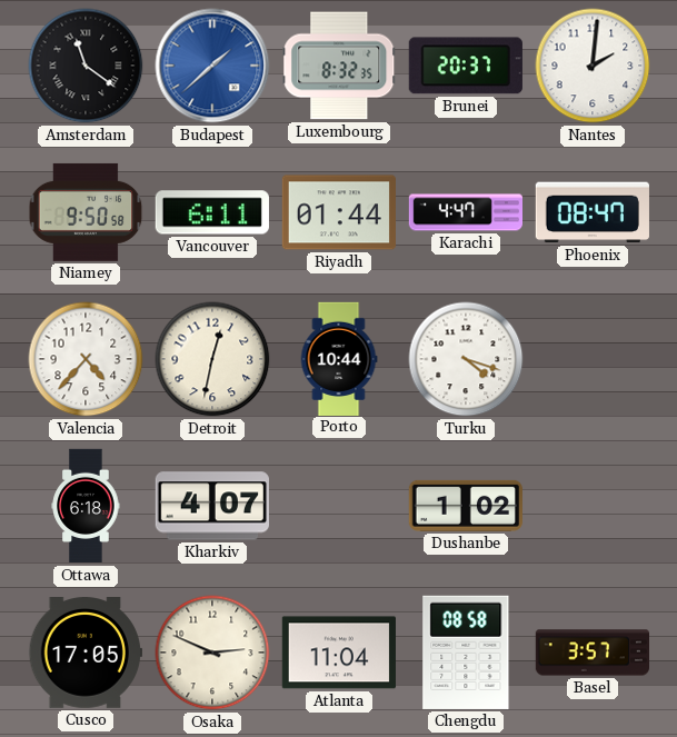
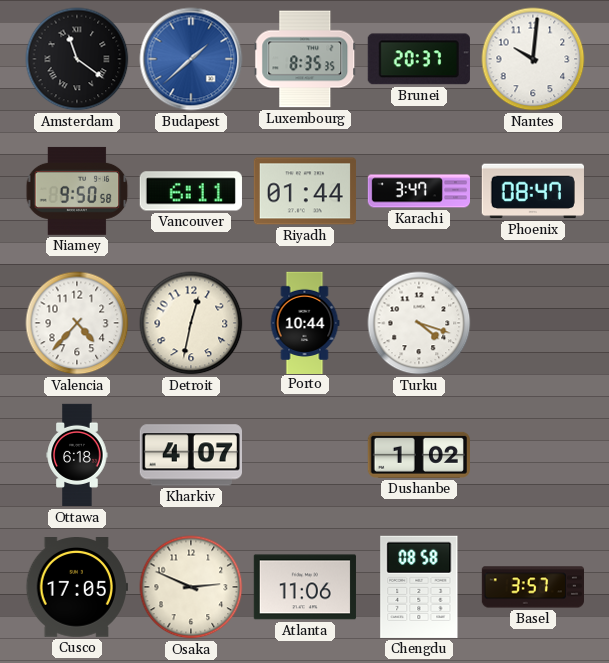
Luxembourg: 8:32 -> 8:35 (305, 59)
Nantes: 2:01 -> 10:01 (533, 59)
Karachi: 4:47 -> 3:47 (418, 191)
Atlanta: 11:04 -> 11:06 (305, 587)
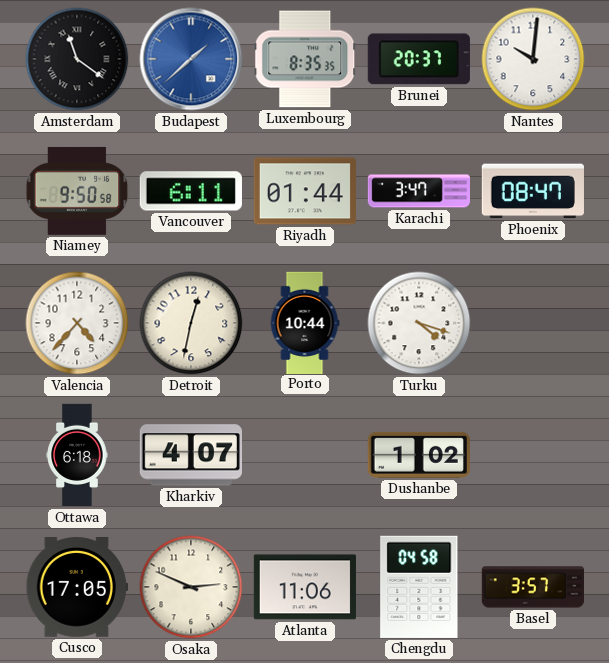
Chengdu: 08:58 -> 04:58 (419, 587)
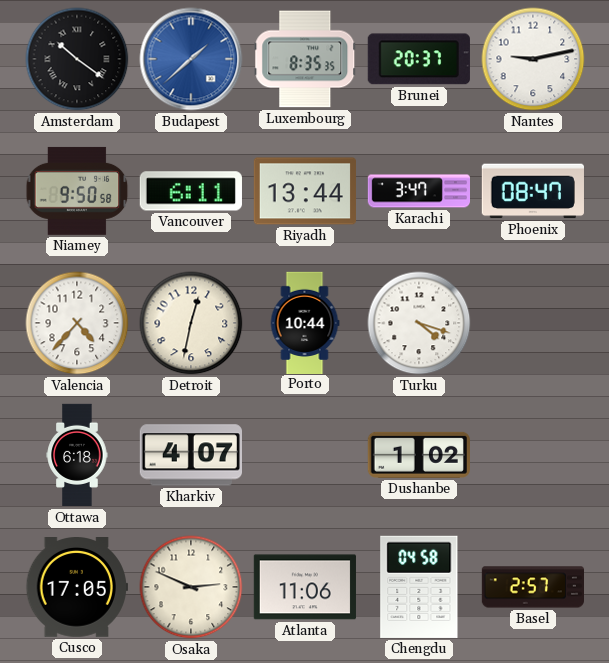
Amsterdam: 11:21 -> 10:21 (77, 59)
Nantes: 10:01 -> 9:13 (533, 59)
Riyadh: 01:44 -> 13:44 (305, 191)
Basel: 3:57 -> 2:57 (532, 587)
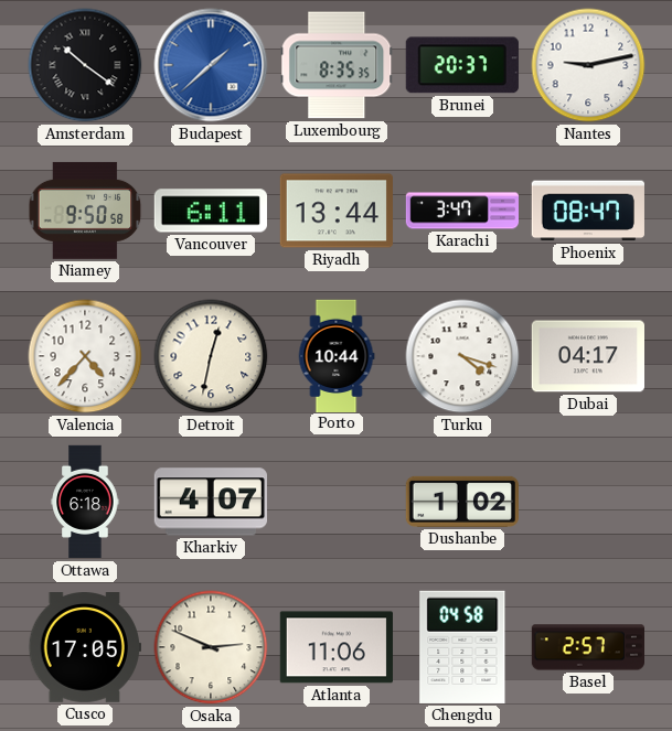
Dubai: none -> 04:17 (587, 356)
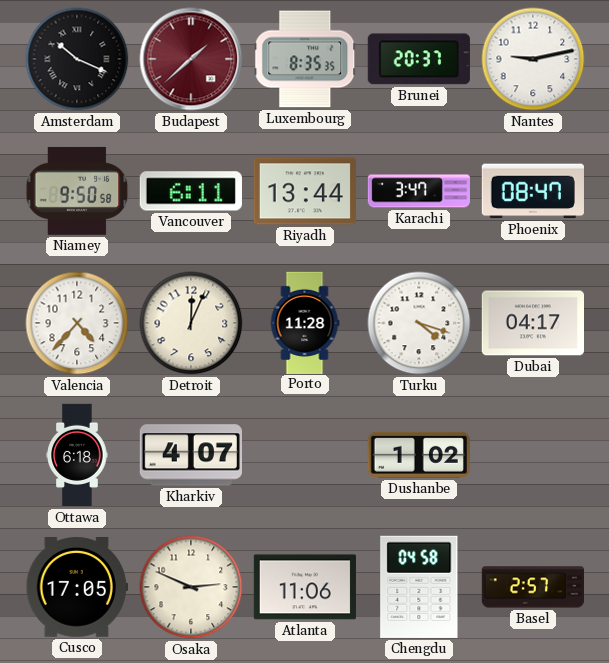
Amsterdam: 10:21 -> 10:19 (77, 59)
Budapest dial: blue -> burgundy (191, 59)
Detroit: 12:32 -> 12:04 (191, 323)
Porto: 10:44 -> 11:28 (305, 322)
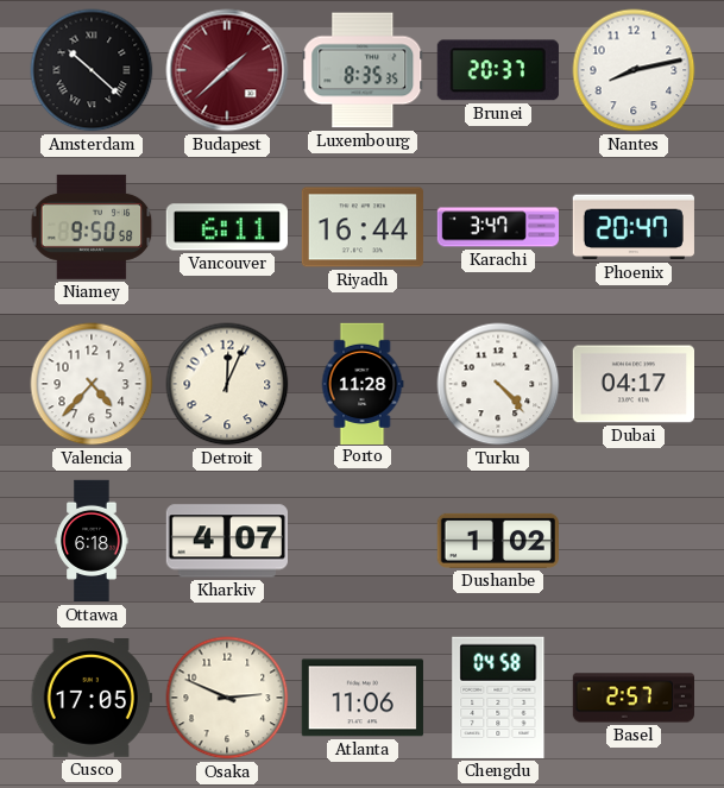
Amsterdam: 10:19 -> 10:22 (92, 70)
Nantes: 9:13 -> 8:13 (634, 70)
Riyadh: 13:44 -> 16:44 (363, 227)
Phoenix: 08:47 -> 20:47 (634, 227)
Turku: 4:18 -> 4:23 (498, 384)
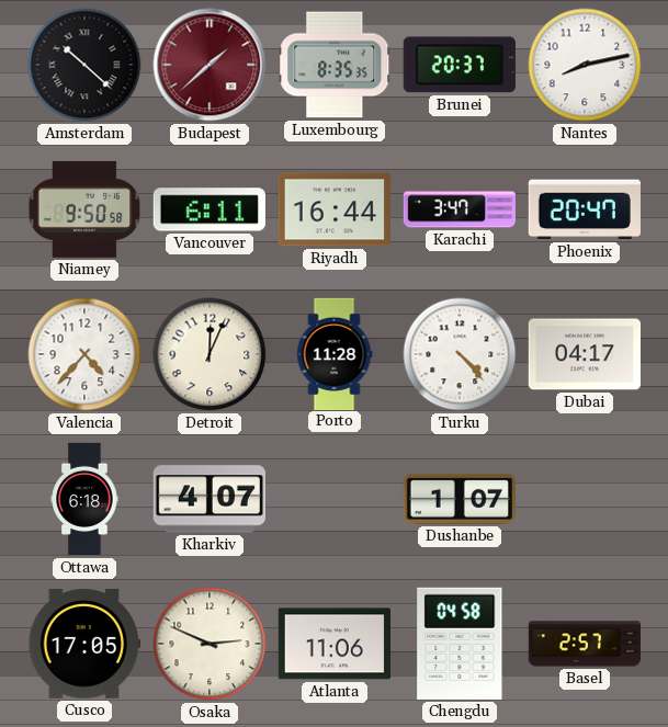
Dushanbe: 1:02 -> 1:07 (460, 499)
